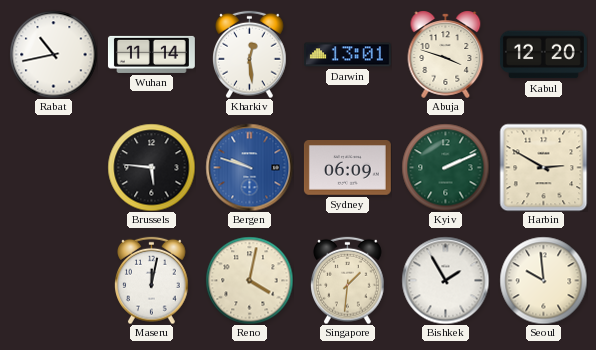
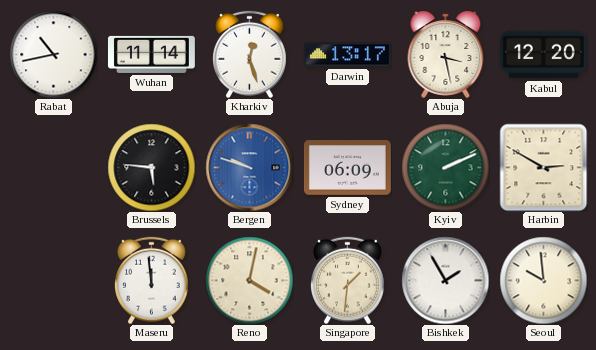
Kharkiv: 12:29 -> 12:27 (250, 54)
Darwin: 13:01 -> 13:17 (347, 55)
Abuja: 3:48 -> 3:28 (446, 54)
Maseru: 12:02 -> 11:59 (152, 280)
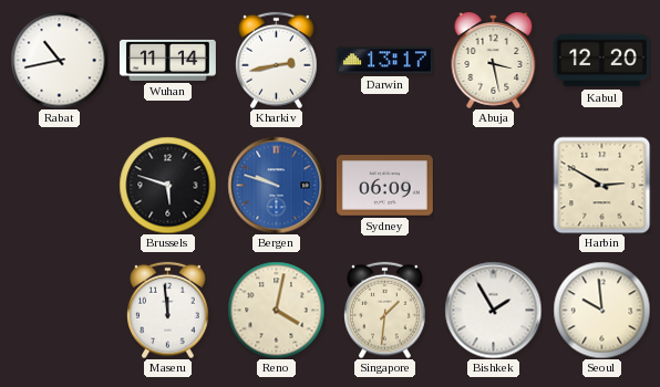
Kharkiv: 12:27 -> 2:43 (277, 60)
Brussels: 5:46 -> 5:48 (167, 185)
Kyiv: 2:11 -> none (445, 167)
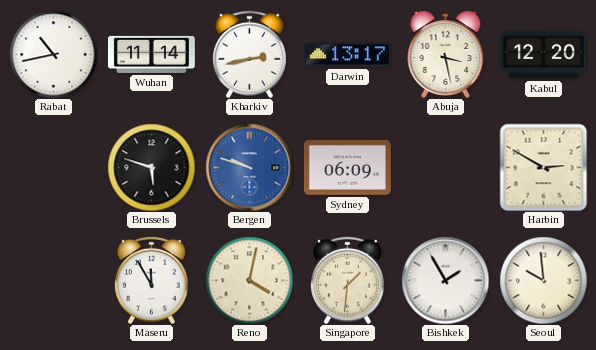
Maseru: 11:59 -> 11:55 (152, 280)
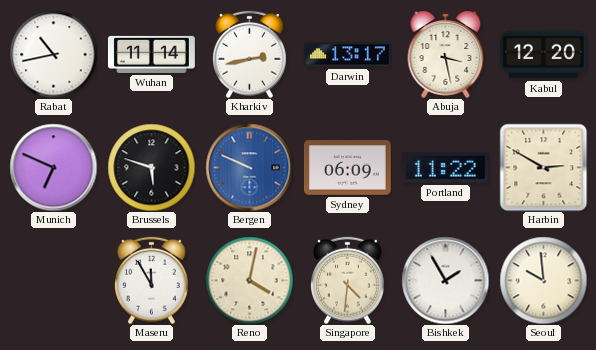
Munich: none -> 6:49 (53, 167)
Bergen: 9:48 -> 9:49 (249, 167)
Portland: none -> 11:22 (445, 167)
Singapore: 1:31 -> 4:31 (348, 280)
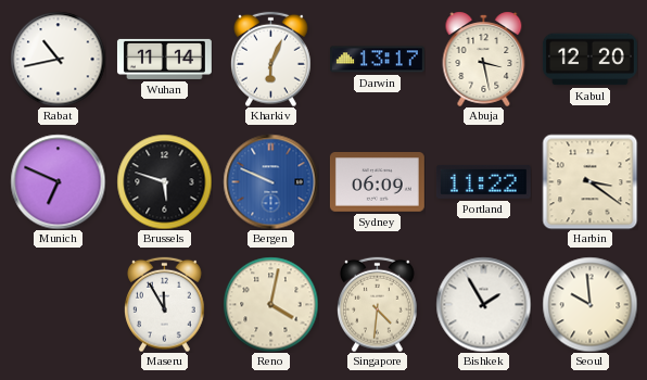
Kharkiv: 2:43 -> 6:04 (271, 59)
Harbin: 2:50 -> 3:21 (589, 181)
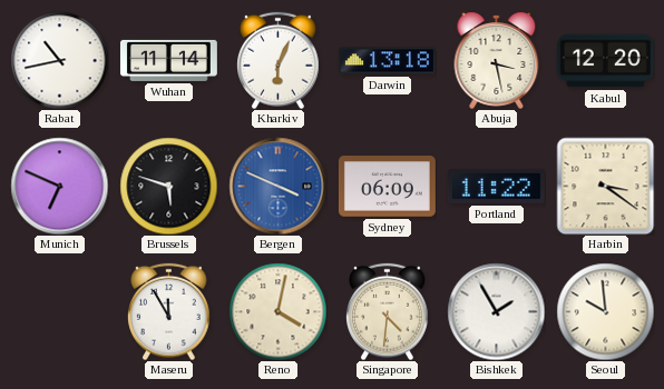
Darwin: 13:17 -> 13:18 (387, 61)
Bergen: 9:49 -> 3:49 (277, 186)
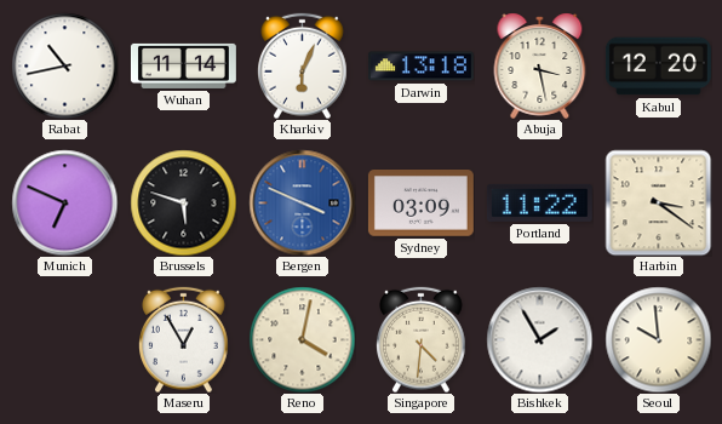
Sydney: 06:09 -> 03:09 (420, 204)
Maseru: 11:55 -> 12:55 (184, 339)
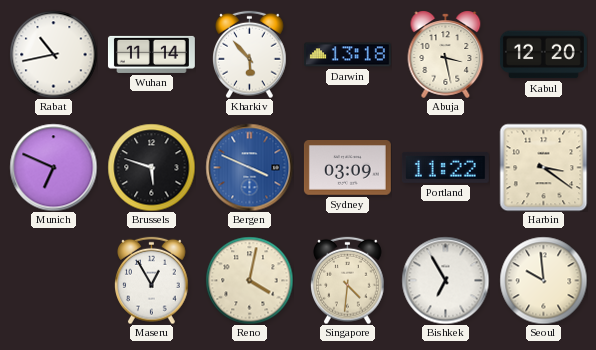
Kharkiv: 6:04 -> 5:53 (250, 54)
Bishkek: 1:55 -> 6:55 (445, 280)
